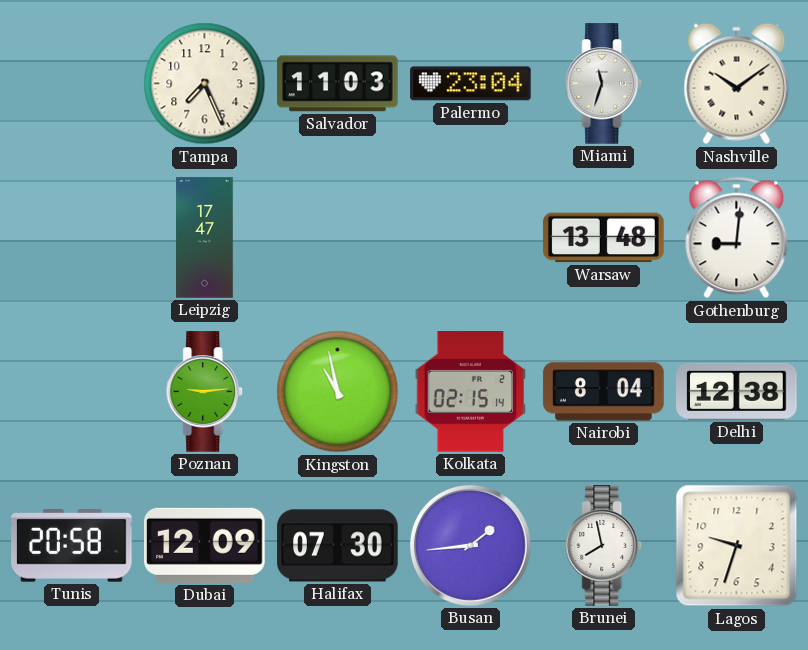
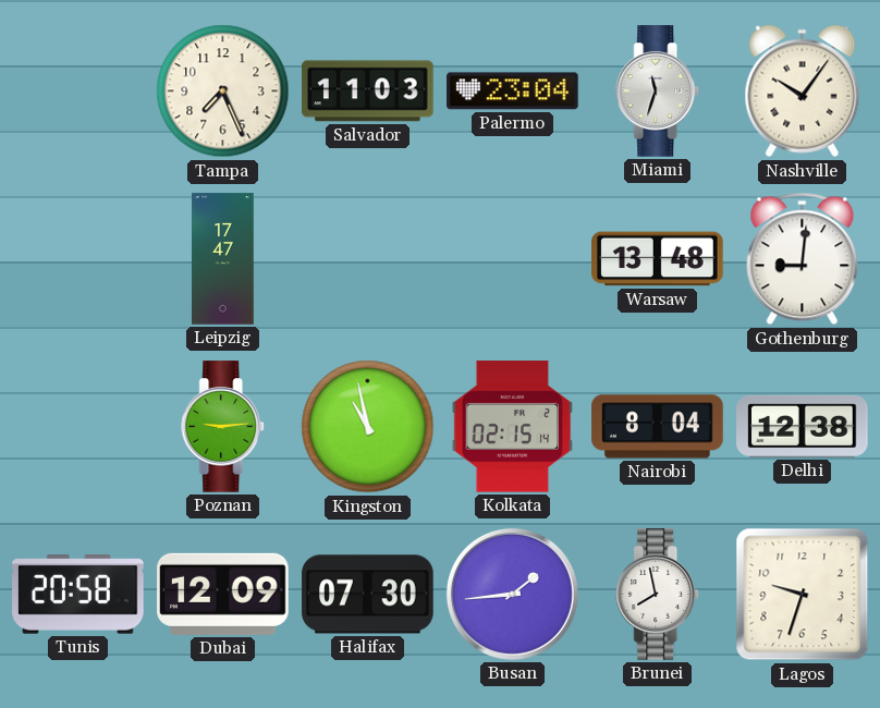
Nashville: 10:09 -> 10:06 (803, 91)
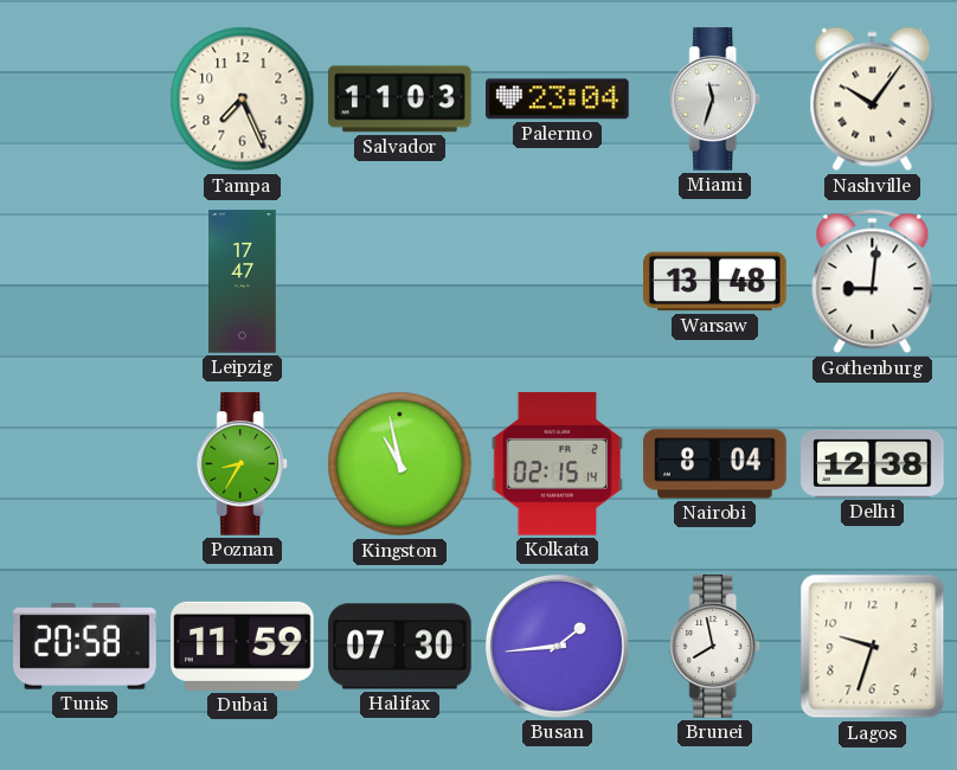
Poznan: 9:14 -> 8:35 (243, 464)
Dubai: 12:09 -> 11:59 (243, 646)
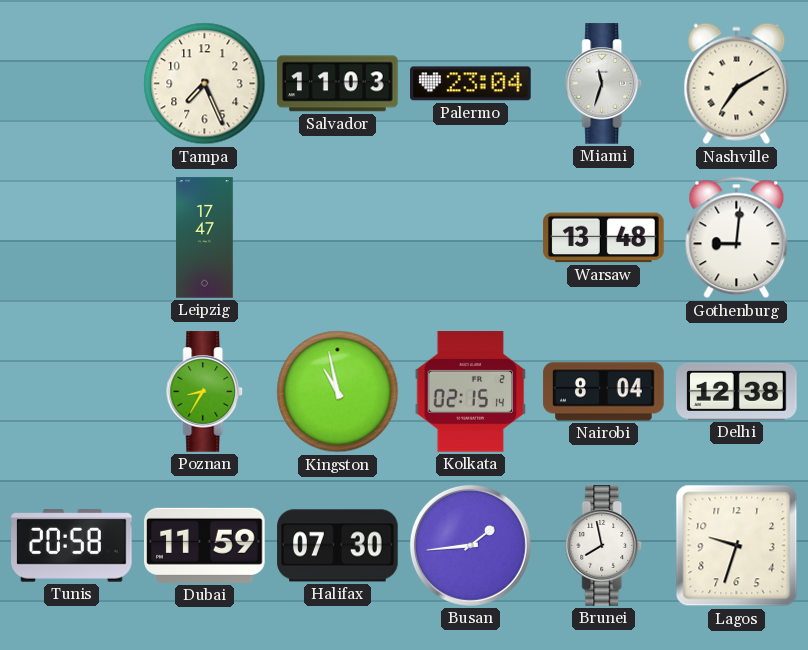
Nashville: 10:06 -> 7:10 (737, 84)
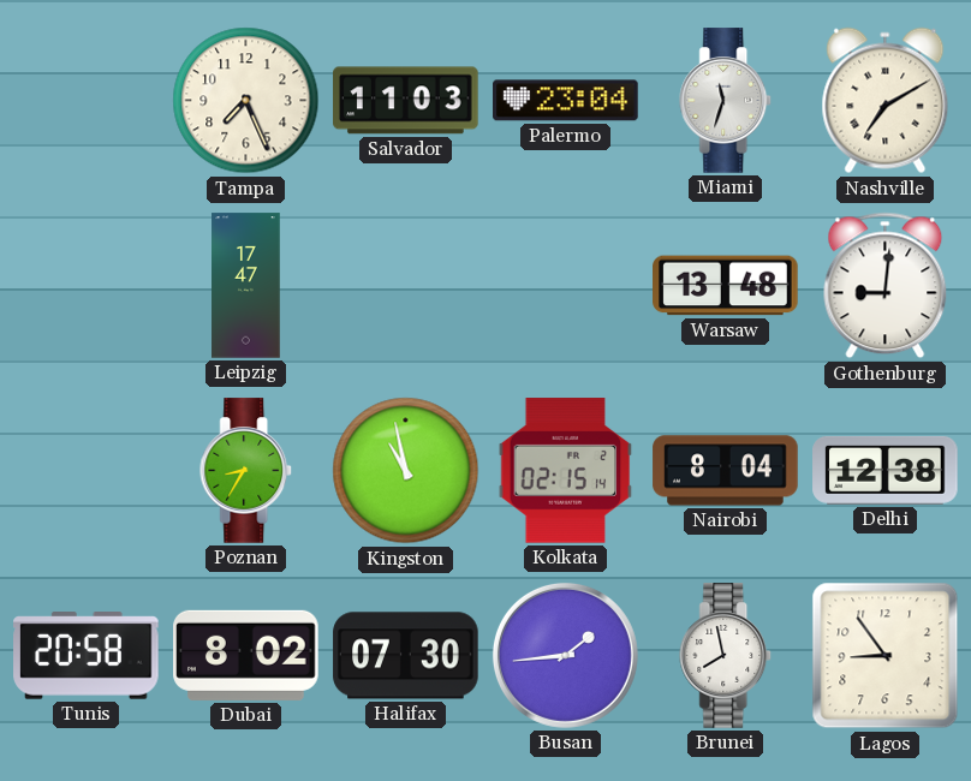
Dubai: 11:59 -> 8:02 (246, 655)
Lagos: 9:33 -> 8:54 (886, 656)
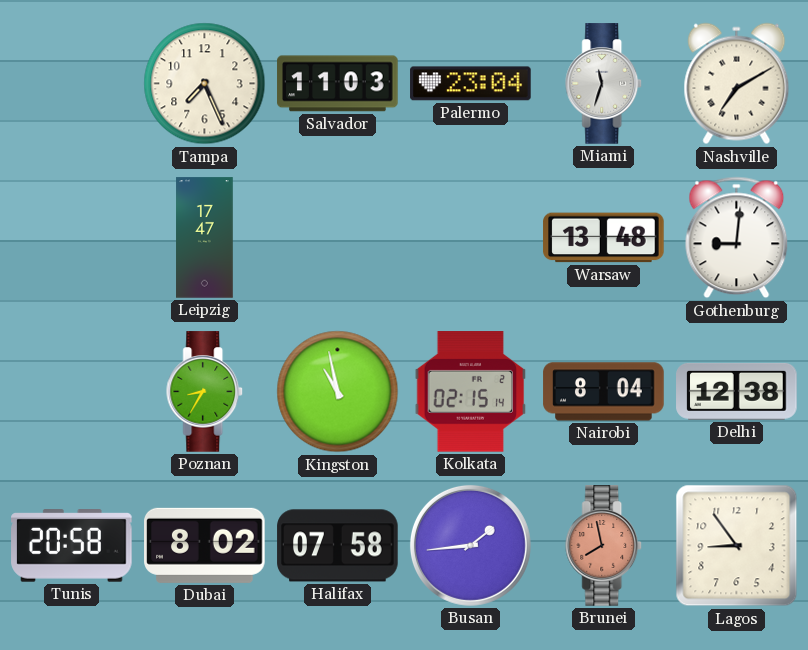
Halifax: 07:30 -> 07:58 (338, 546)
Brunei dial: white -> salmon (604, 546)
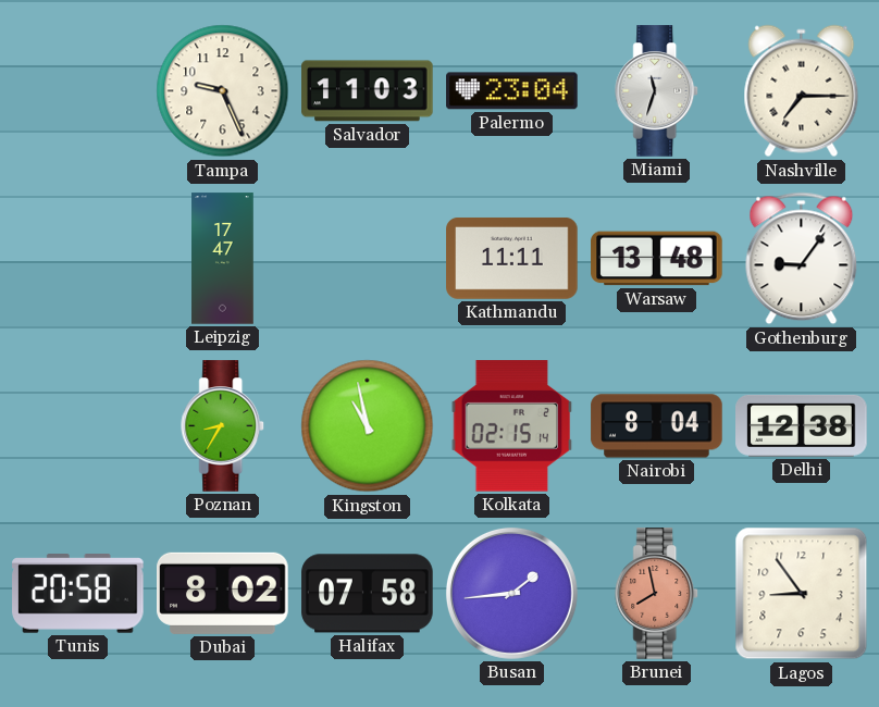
Tampa: 7:26 -> 9:26 (223, 91)
Nashville: 7:10 -> 7:15 (802, 91)
Kathmandu: none -> 11:11 (512, 258)
Gothenburg: 9:01 -> 9:06 (802, 259)
